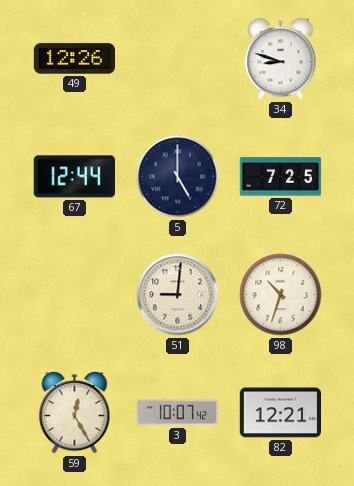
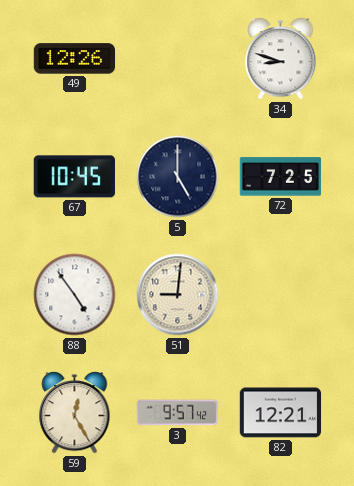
67: 12:44 -> 10:45 (74, 177)
88: none -> 4:54 (75, 295)
98: 10:33 -> none (281, 295)
3: 10:07 -> 9:57 (178, 413)
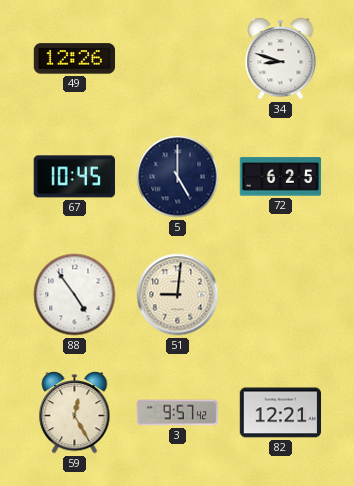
72: 7:25 -> 6:25 (281, 177)
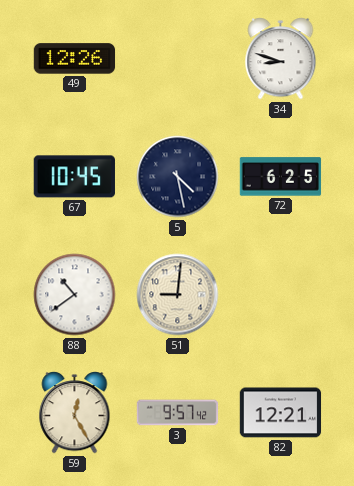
5: 5:00 -> 4:28 (178, 177)
88: 4:54 -> 10:39 (75, 295)
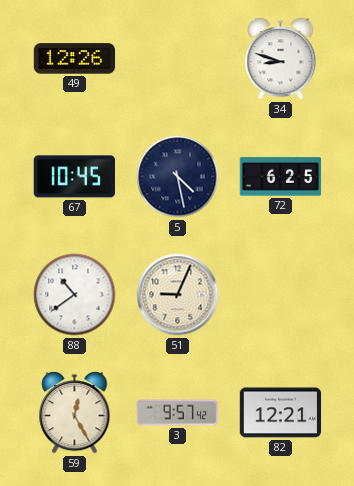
51: 9:01 -> 9:04 (178, 295)
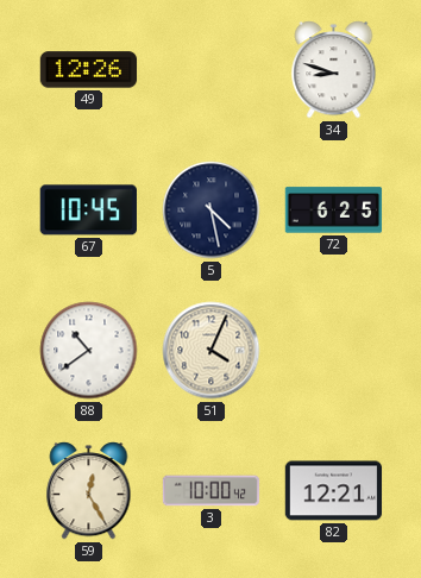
51: 9:04 -> 4:04 (212, 351)
3: 9:57 -> 10:00 (212, 491)
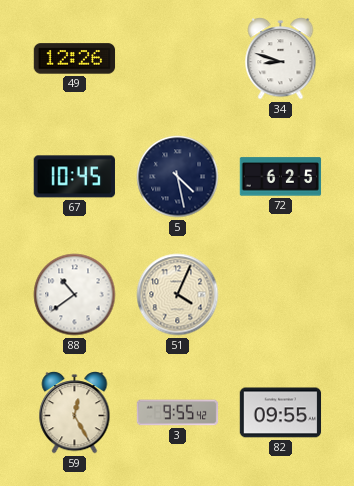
3: 10:00 -> 9:55 (178, 413)
82: 12:21 -> 09:55 (281, 413)
